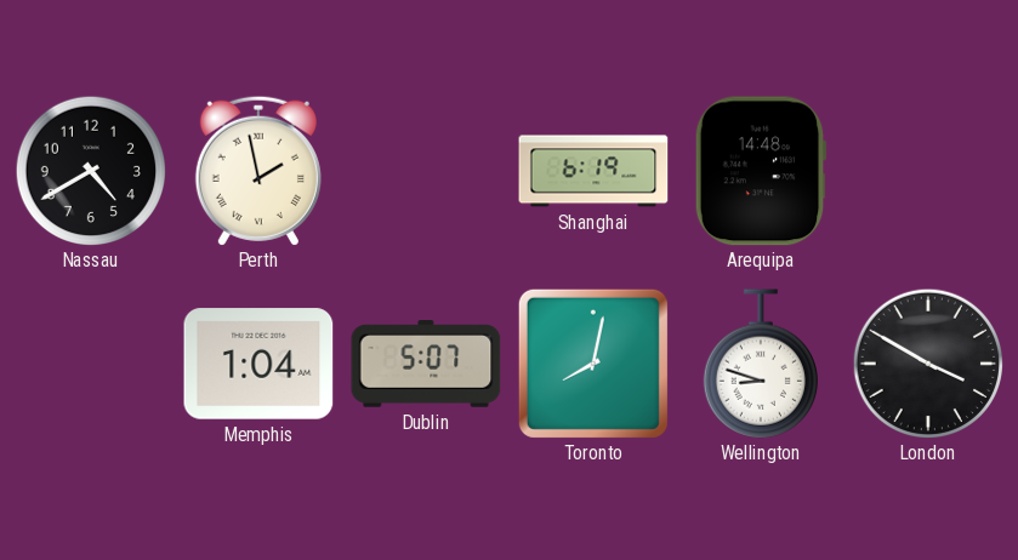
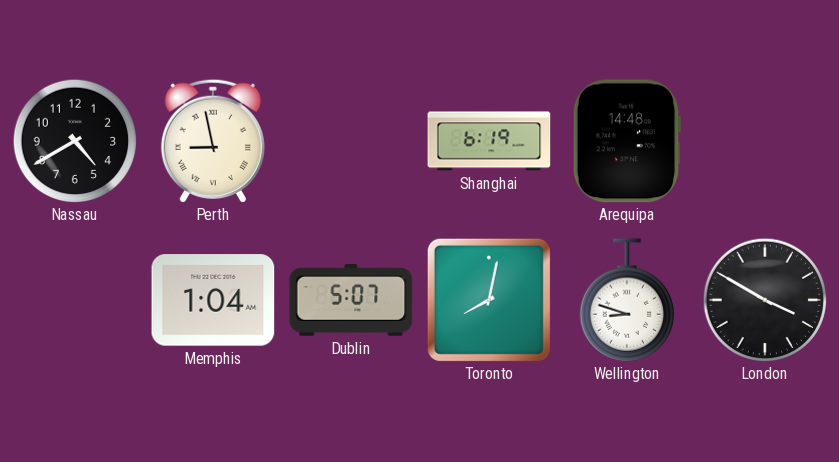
Perth: 1:58 -> 8:58 (213, 141)
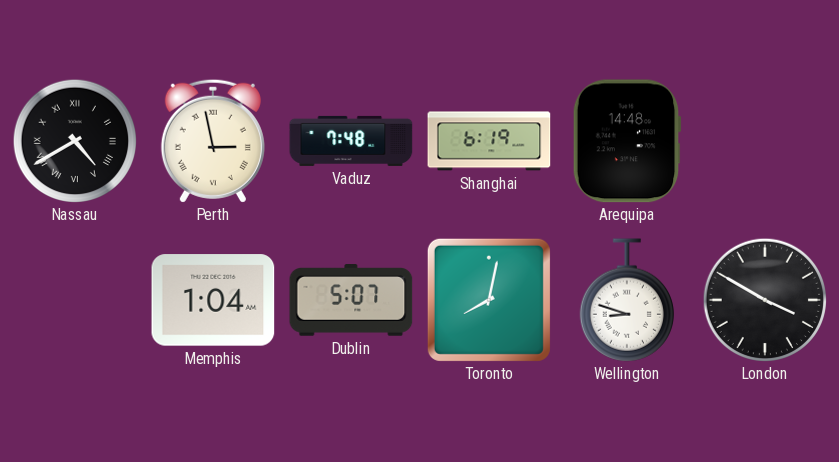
Nassau numerals: Arabic -> Roman (75, 141)
Perth: 8:58 -> 2:58 (213, 141)
Vaduz: none -> 7:48 (351, 141)
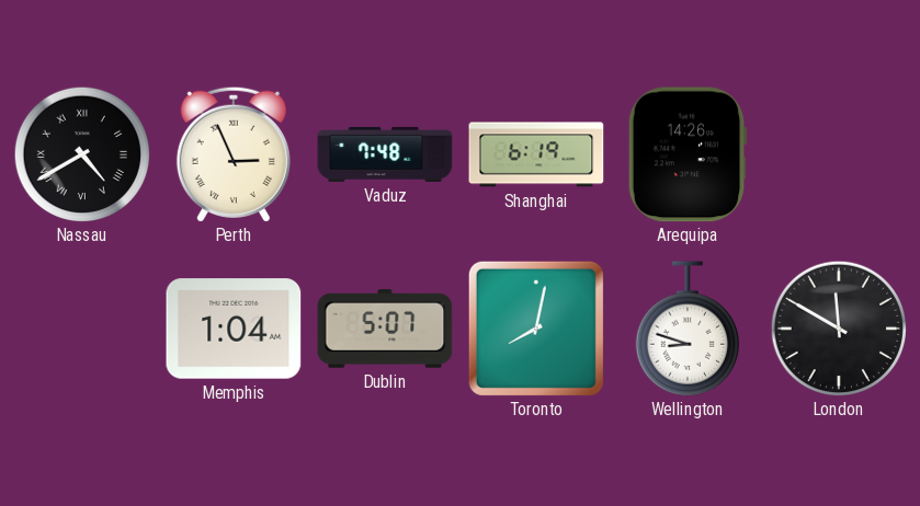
Perth: 2:58 -> 2:56 (234, 154)
Arequipa: 14:48 -> 14:26 (688, 154)
London: 3:50 -> 11:50 (839, 329)
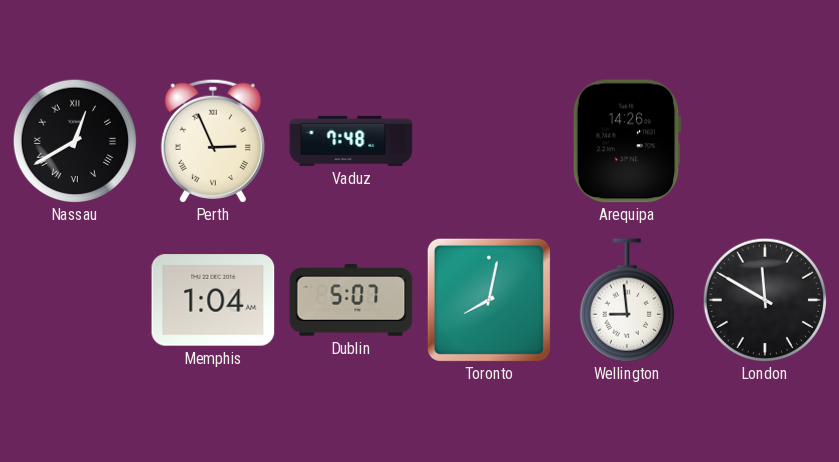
Nassau: 4:40 -> 12:40 (75, 141)
Shanghai: 6:19 -> none (536, 154)
Wellington: 8:48 -> 8:59 (627, 300)
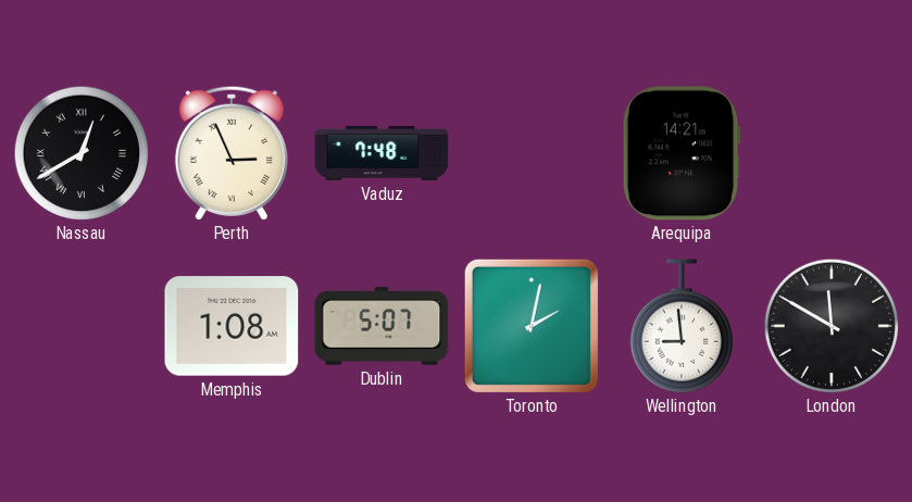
Arequipa: 14:26 -> 14:21 (682, 153)
Memphis: 1:04 -> 1:08 (232, 326)
Toronto: 8:02 -> 2:02 (532, 326)
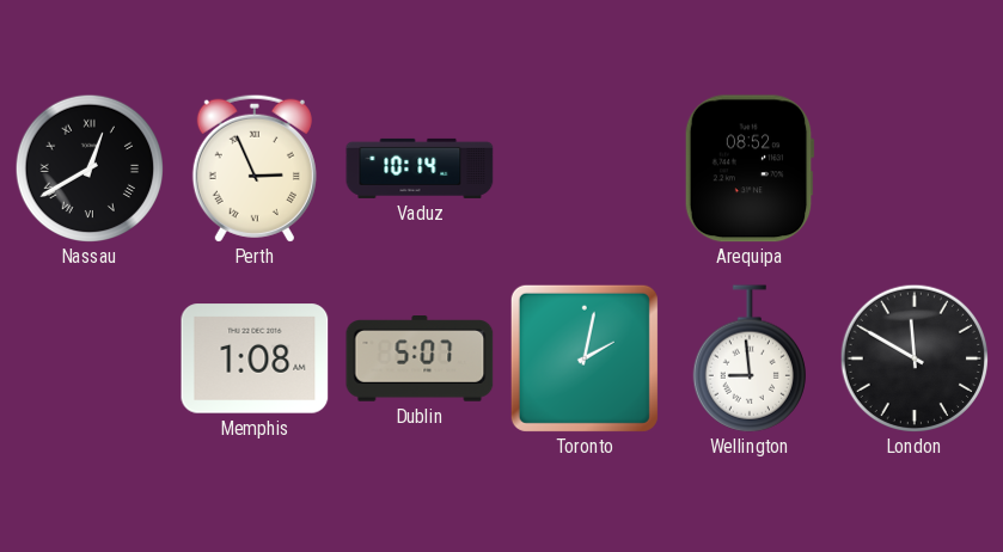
Vaduz: 7:48 -> 10:14 (420, 168)
Arequipa: 14:21 -> 08:52 (750, 168)
